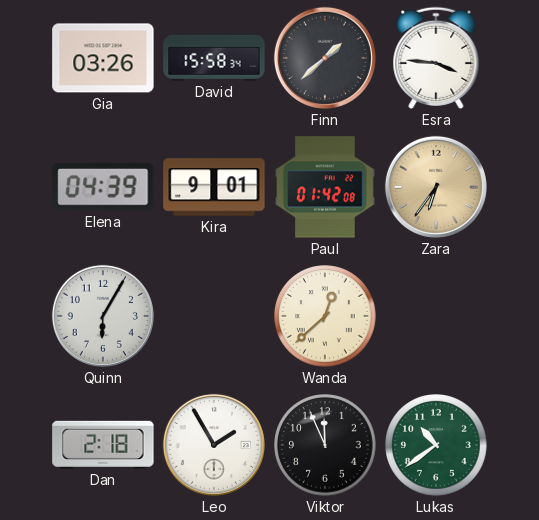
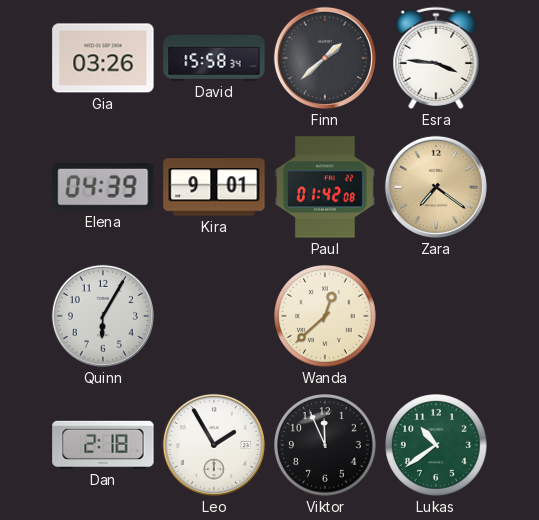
Zara: 6:36 -> 7:21 (436, 187)
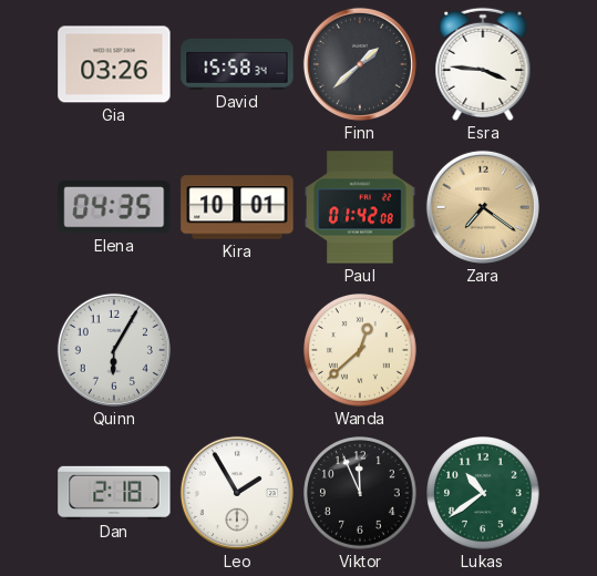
Elena: 04:39 -> 04:35 (114, 208)
Kira: 9:01 -> 10:01 (237, 207)
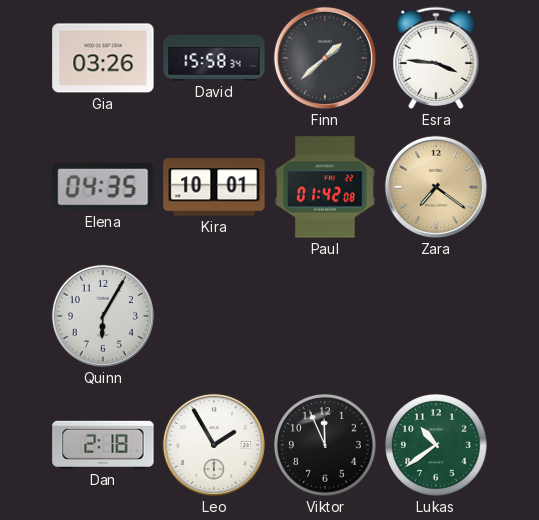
Wanda: 12:38 -> none (360, 350)
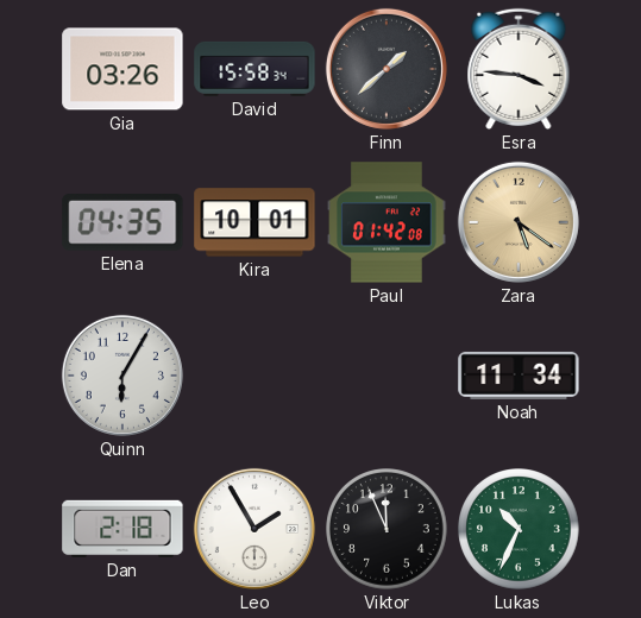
Zara: 7:21 -> 5:21 (519, 222)
Noah: none -> 11:34 (519, 376)
Lukas: 10:39 -> 10:34 (519, 529)
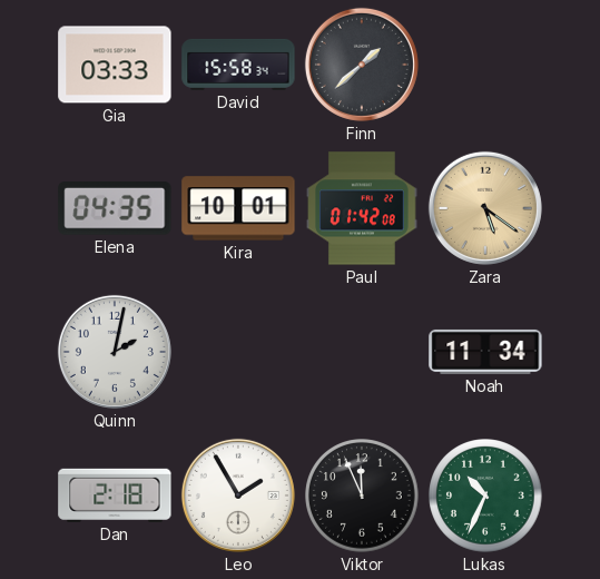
Gia: 03:26 -> 03:33 (115, 65)
Esra: 3:46 -> none (519, 69)
Quinn: 6:05 -> 2:02 (115, 352)
